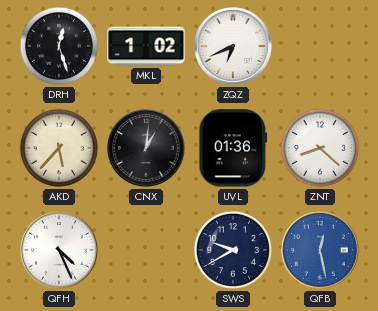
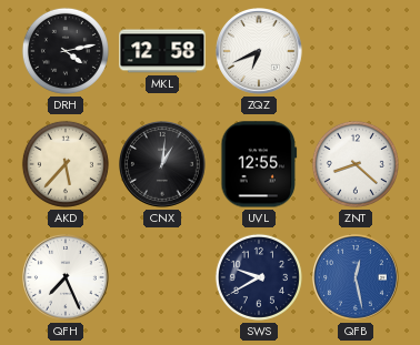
DRH: 12:27 -> 4:13 (66, 51)
MKL: 1:02 -> 12:58 (162, 51)
UVL: 01:36 -> 12:55 (259, 164)
QFH: 4:26 -> 7:26 (67, 278)
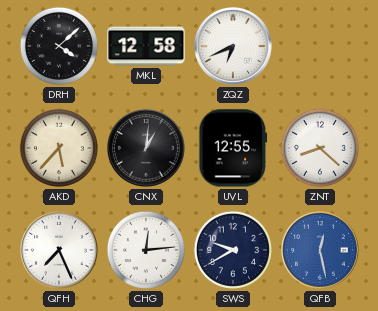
DRH: 4:13 -> 4:08 (59, 46)
CHG: none -> 12:14 (146, 250)
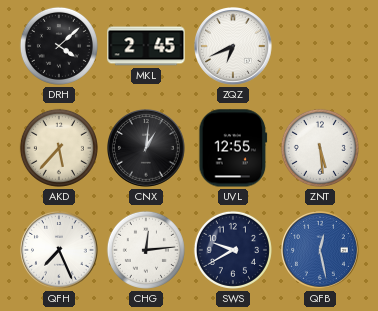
MKL: 12:58 -> 2:45 (146, 46)
ZNT: 8:22 -> 5:29 (320, 148)
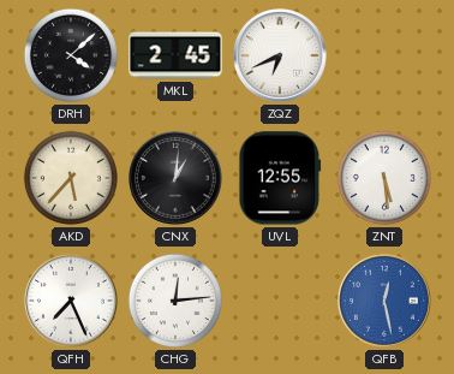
SWS: 9:40 -> none (233, 250)
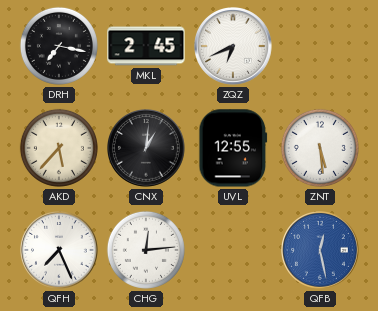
DRH: 4:08 -> 7:17 (59, 46)
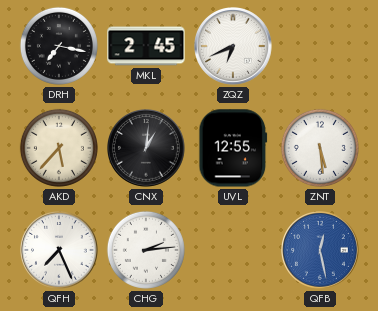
CHG: 12:14 -> 2:14 (146, 250)
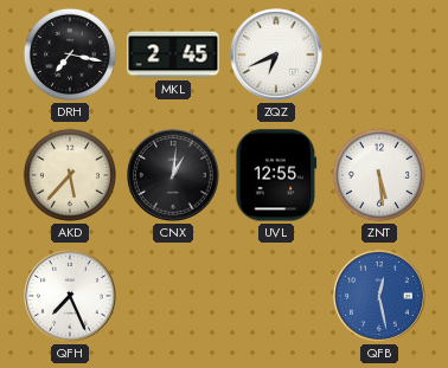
CHG: 2:14 -> none (146, 250)
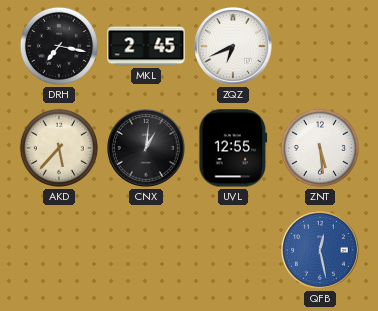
QFH: 7:26 -> none (71, 297)
